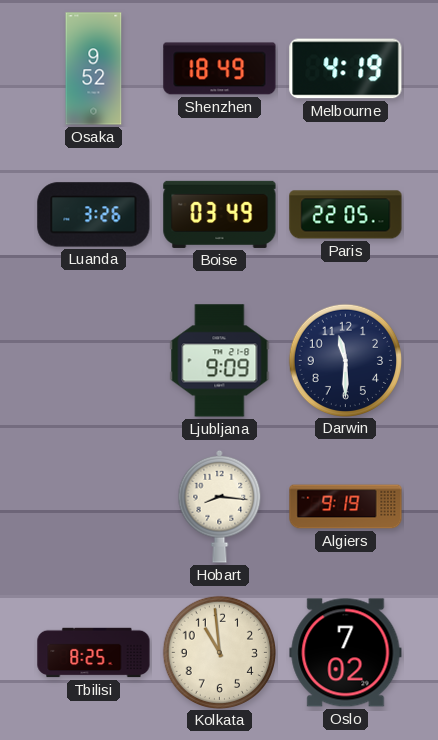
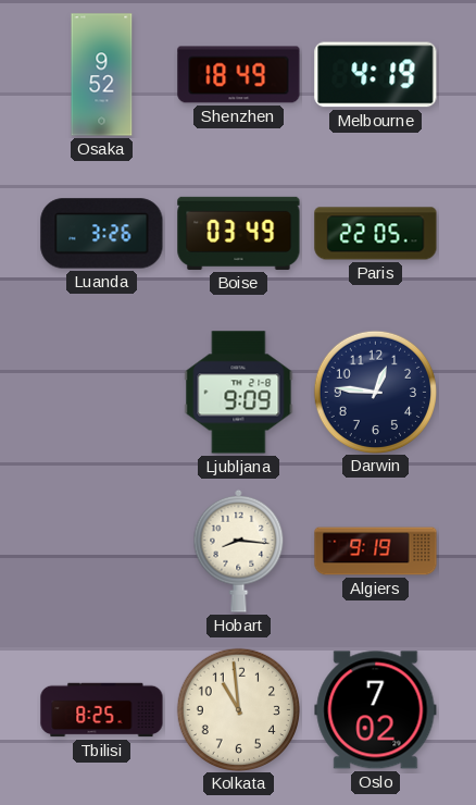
Darwin: 11:30 -> 12:46 (375, 392)
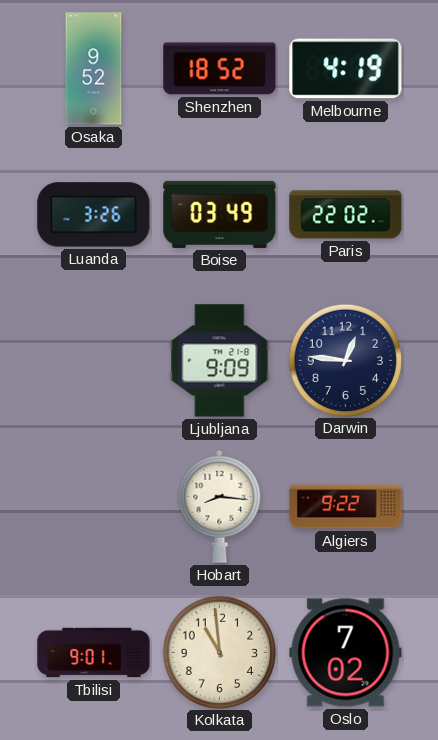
Shenzhen: 18:49 -> 18:52 (220, 69)
Paris: 22:05 -> 22:02 (346, 215)
Algiers: 9:19 -> 9:22 (346, 507)
Tbilisi: 8:25 -> 9:01 (94, 653)
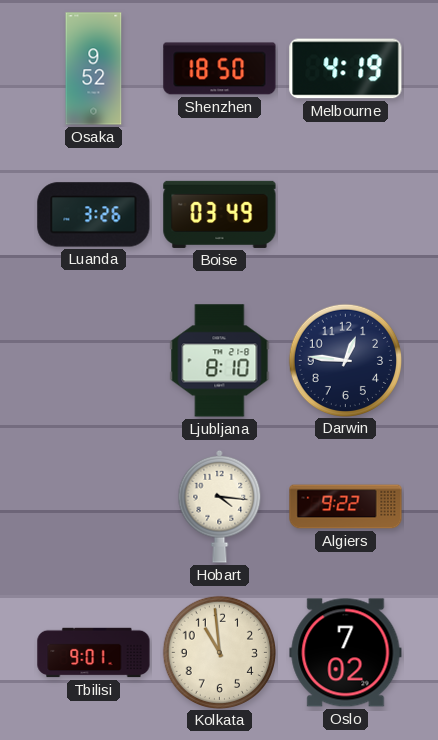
Shenzhen: 18:52 -> 18:50 (220, 69)
Paris: 22:02 -> none (346, 215)
Ljubljana: 9:09 -> 8:10 (220, 361)
Hobart: 8:16 -> 4:16 (220, 506)
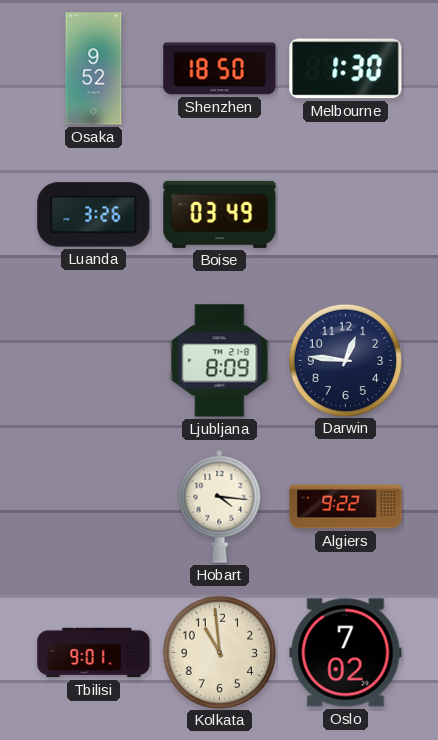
Melbourne: 4:19 -> 1:30 (346, 69)
Ljubljana: 8:10 -> 8:09 (220, 361)
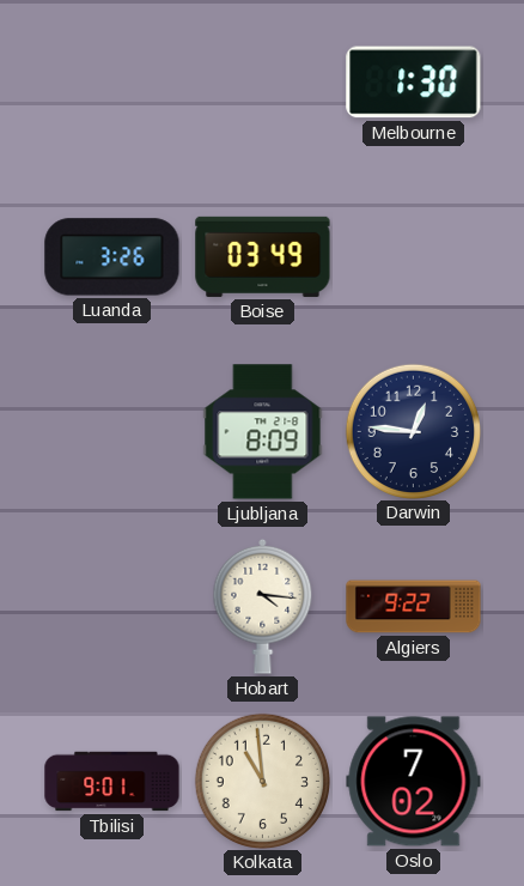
Osaka: 9:52 -> none (94, 69)
Shenzhen: 18:50 -> none (220, 69)
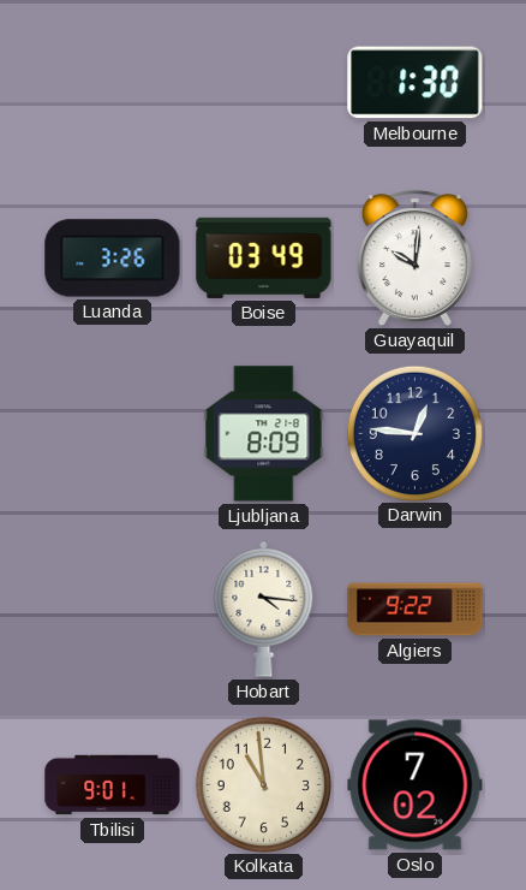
Guayaquil: none -> 10:01 (414, 259)
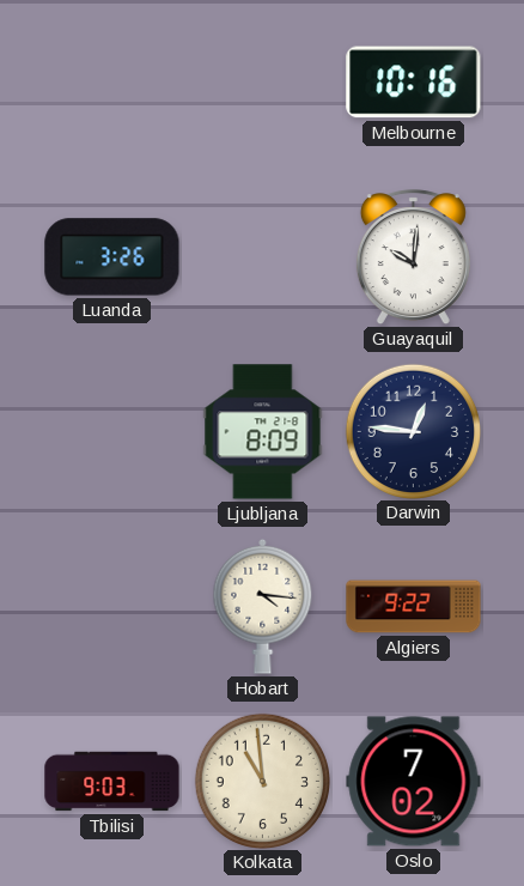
Melbourne: 1:30 -> 10:16 (414, 83)
Boise: 03:49 -> none (264, 257)
Tbilisi: 9:01 -> 9:03 (112, 782)
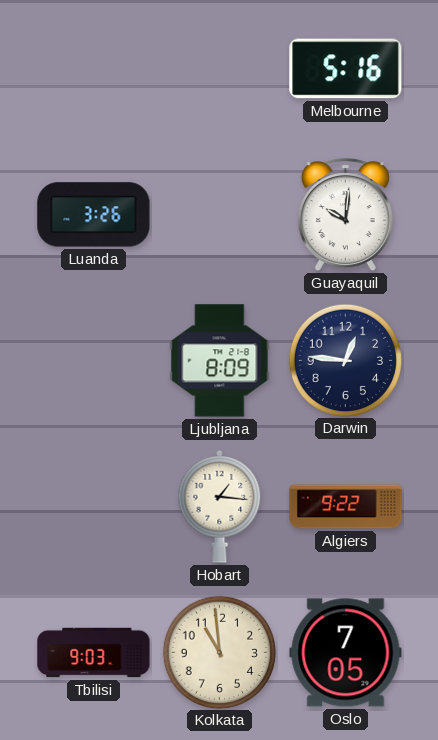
Melbourne: 10:16 -> 5:16 (346, 69)
Hobart: 4:16 -> 1:16 (220, 506)
Oslo: 7:02 -> 7:05 (346, 653)
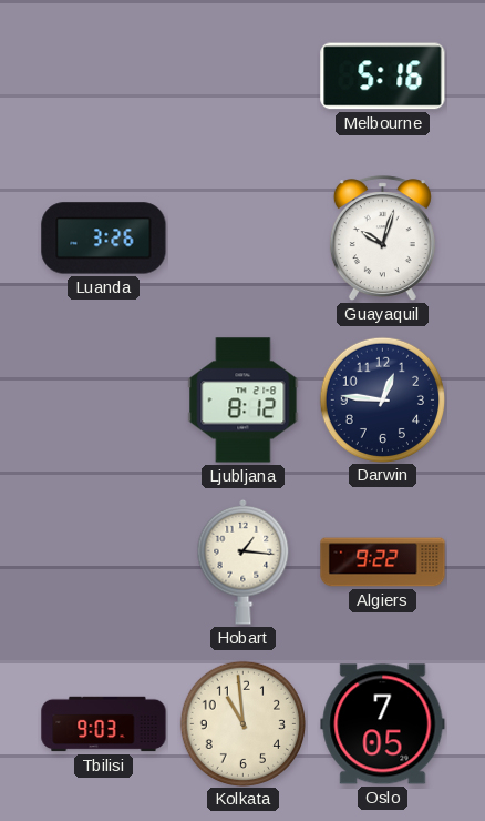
Guayaquil: 10:01 -> 10:03 (382, 239)
Ljubljana: 8:09 -> 8:12 (244, 401)
